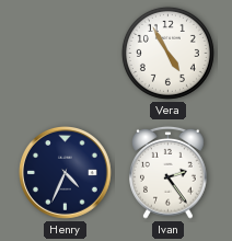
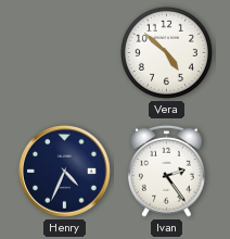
Vera: 4:55 -> 4:52 (166, 52)
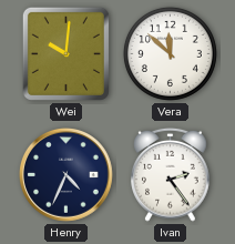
Wei: none -> 10:01 (65, 53)
Vera: 4:52 -> 11:52 (170, 53)
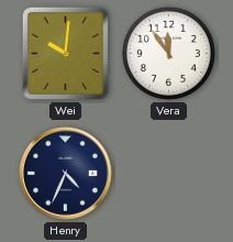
Vera: 11:52 -> 11:54 (168, 53)
Ivan: 2:24 -> none (171, 174)
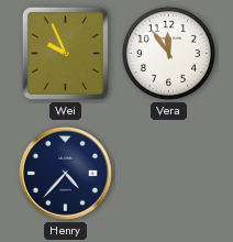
Wei: 10:01 -> 9:56 (65, 53)
Henry: 4:34 -> 4:37 (66, 174)
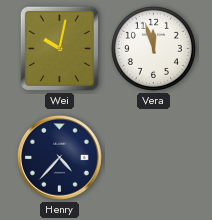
Wei: 9:56 -> 10:02 (59, 48)
Vera: 11:54 -> 11:57 (153, 48)
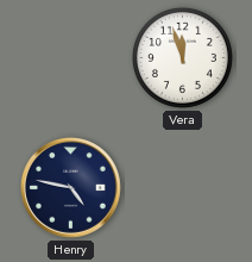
Wei: 10:02 -> none (59, 48)
Henry: 4:37 -> 4:47 (71, 188)
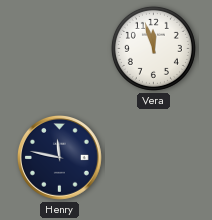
Henry: 4:47 -> 11:47 (60, 158)
